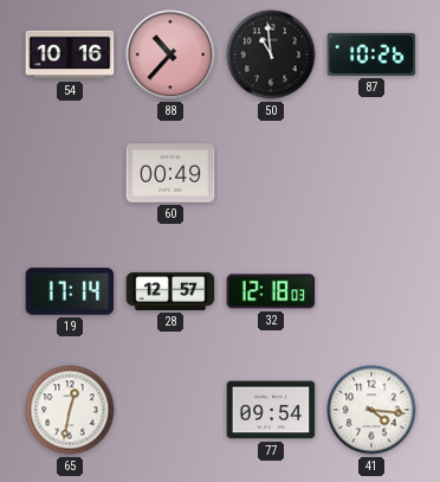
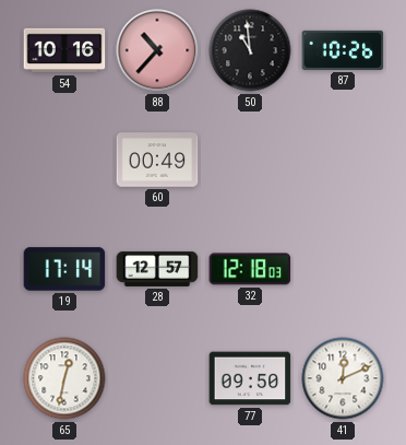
77: 09:54 -> 09:50 (250, 378)
41: 4:16 -> 12:11 (343, 378)
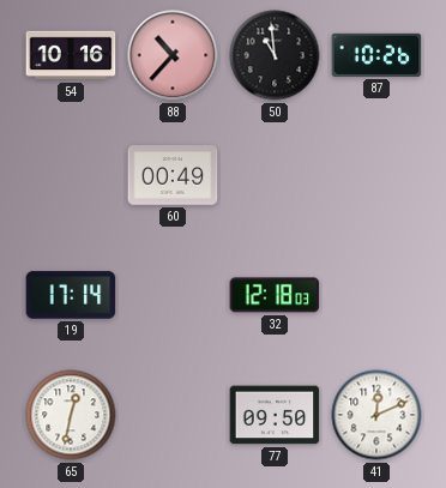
28: 12:57 -> none (157, 269)
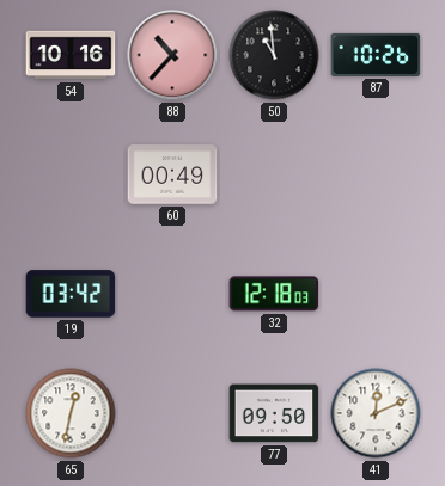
19: 17:14 -> 03:42 (71, 294)
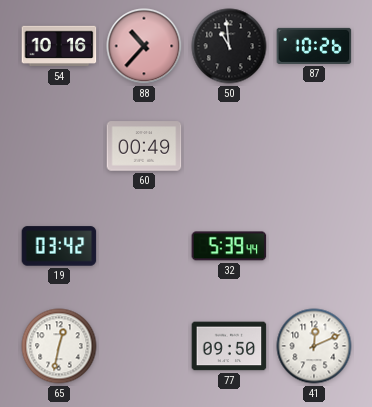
32: 12:18 -> 5:39 (229, 246)
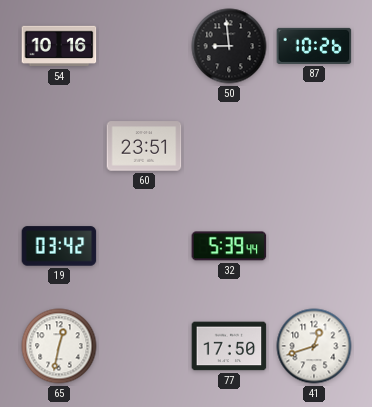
88: 10:37 -> none (144, 46)
50: 10:59 -> 8:59 (229, 46)
60: 00:49 -> 23:51 (144, 146)
77: 09:50 -> 17:50 (229, 346)
41: 12:11 -> 12:42 (314, 346)
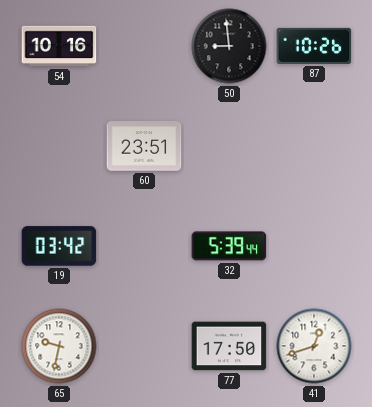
65: 12:32 -> 9:32 (59, 346)
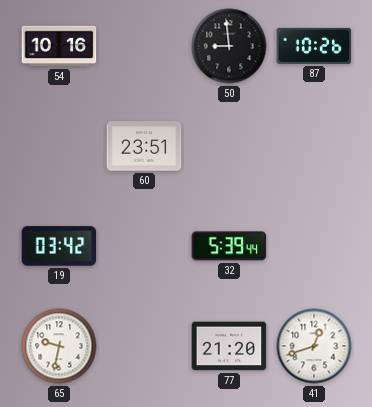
77: 17:50 -> 21:20 (229, 346)
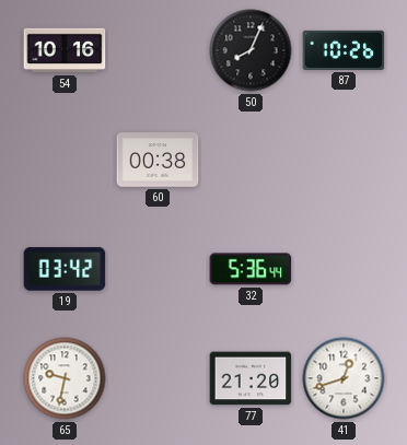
50: 8:59 -> 8:04 (251, 50)
60: 23:51 -> 00:38 (158, 160)
32: 5:39 -> 5:36 (251, 269)
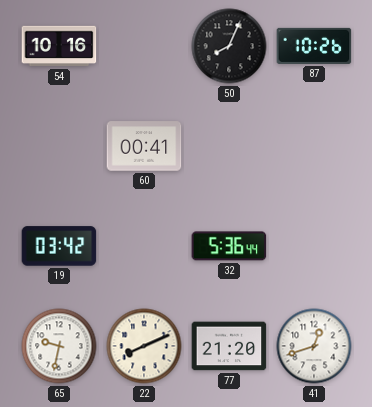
60: 00:38 -> 00:41 (144, 146)
22: none -> 8:11 (144, 346)
